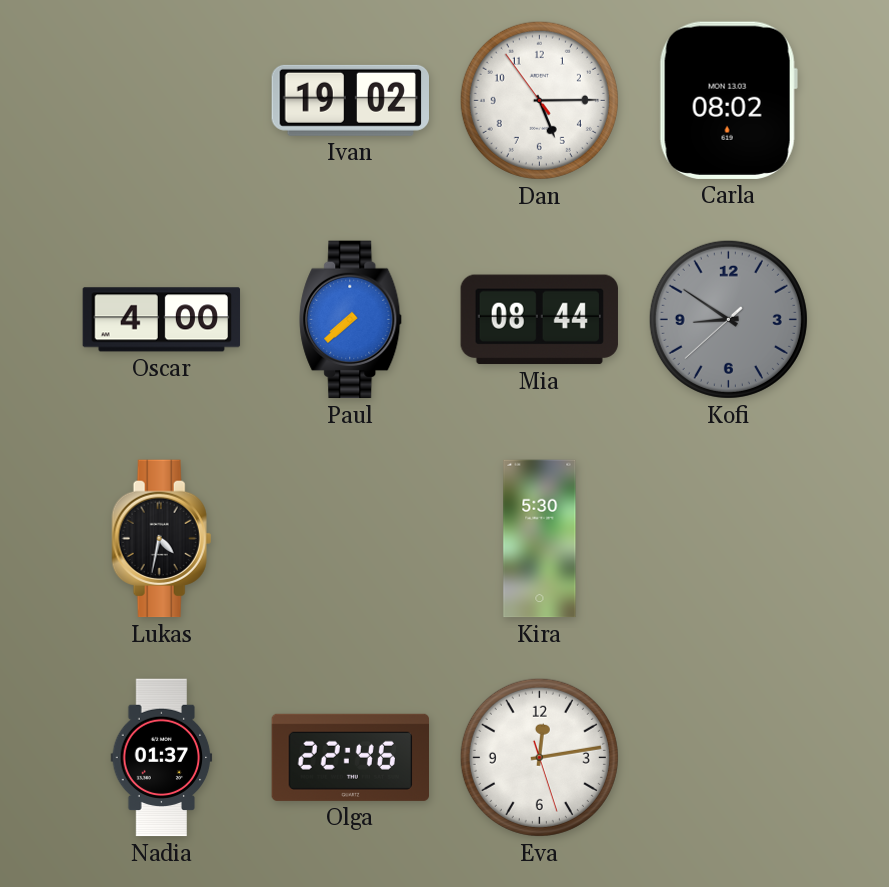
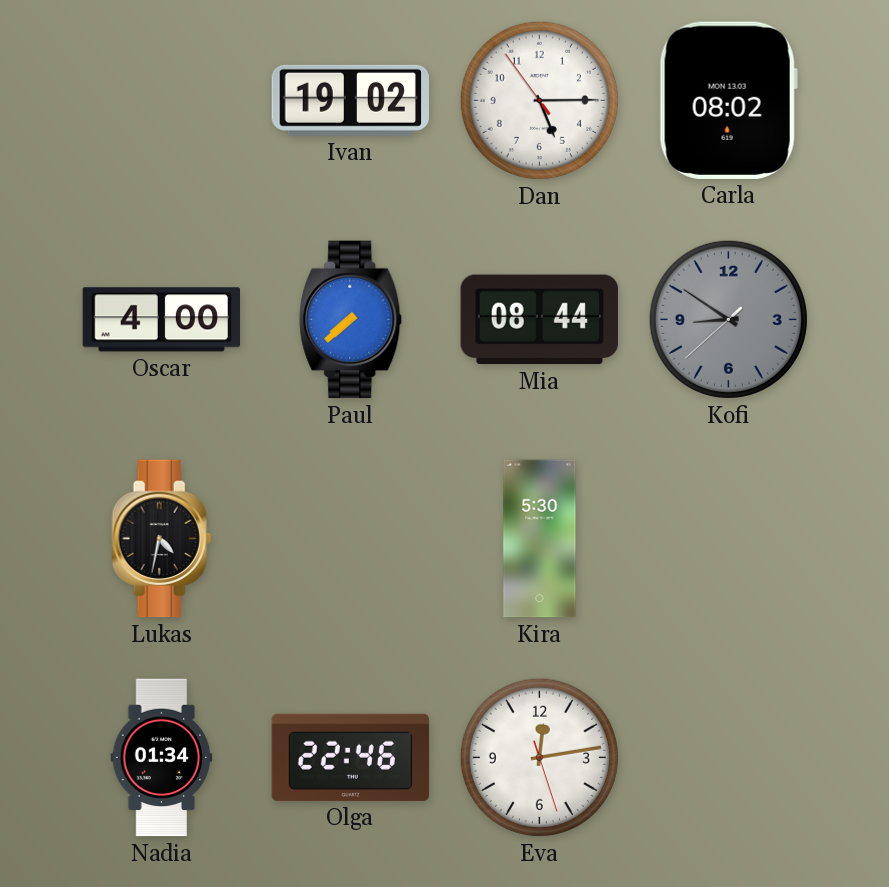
Nadia: 01:37 -> 01:34 (162, 758)
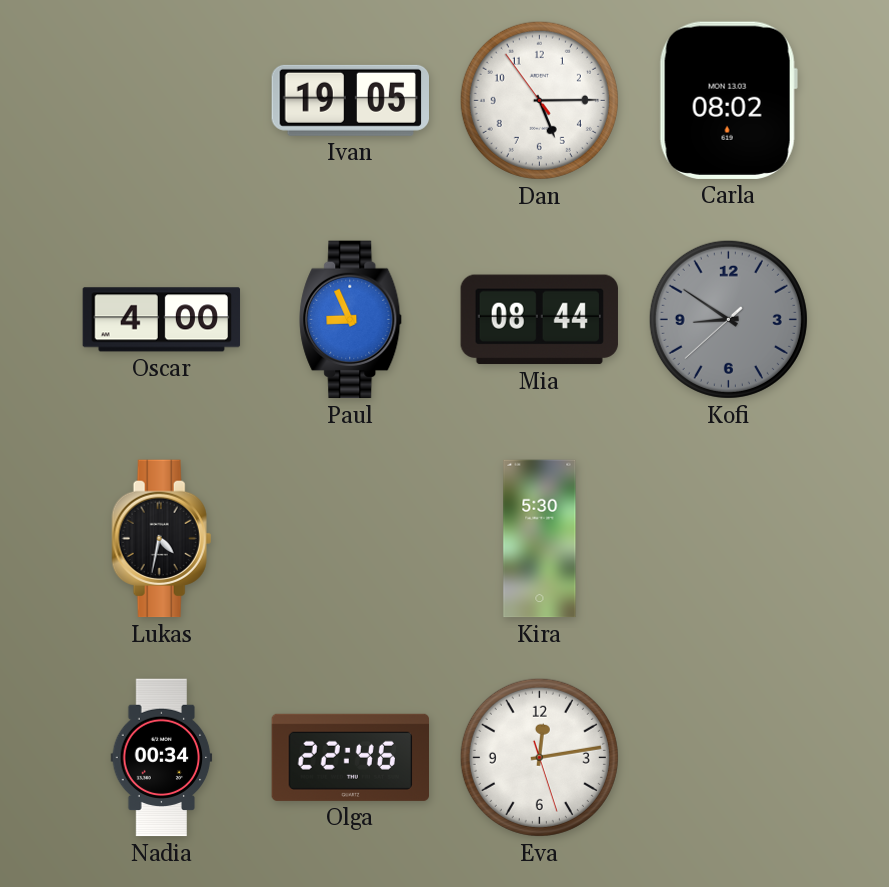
Ivan: 19:02 -> 19:05 (350, 100)
Paul: 7:38 -> 8:56 (351, 320)
Nadia: 01:34 -> 00:34 (162, 758)
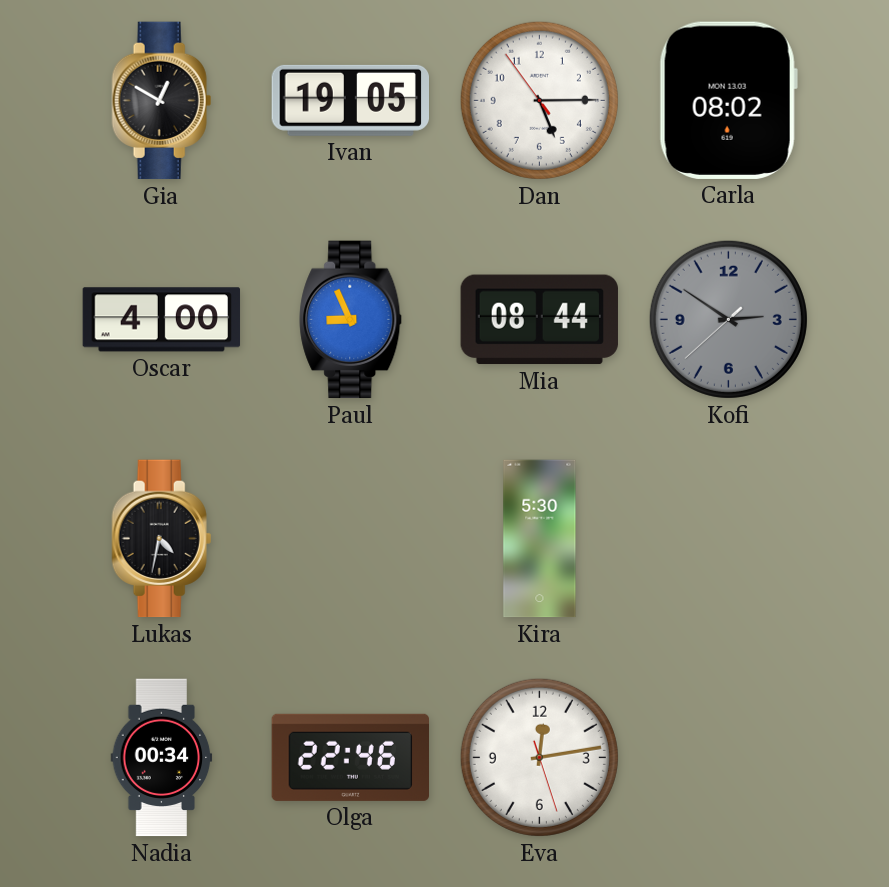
Gia: none -> 12:50 (162, 101)
Kofi: 8:50 -> 2:50 (728, 319)
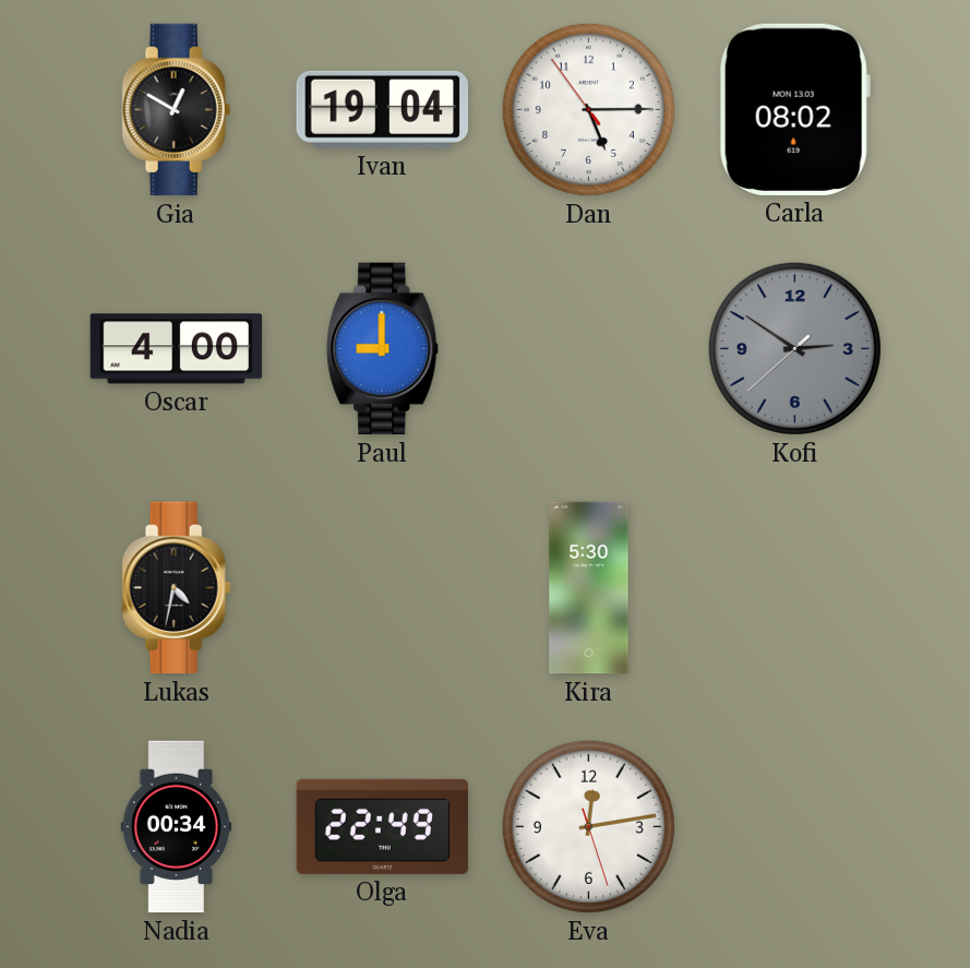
Ivan: 19:05 -> 19:04 (382, 109)
Paul: 8:56 -> 9:00 (383, 349)
Mia: 08:44 -> none (539, 320)
Olga: 22:46 -> 22:49 (383, 826)
